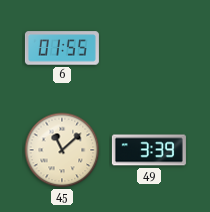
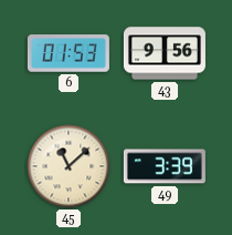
6: 01:55 -> 01:53 (68, 53)
43: none -> 9:56 (165, 53)
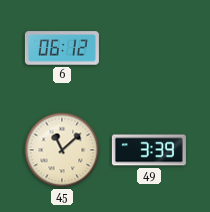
6: 01:53 -> 06:12 (62, 48)
43: 9:56 -> none (165, 53)
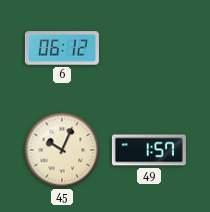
45: 11:08 -> 10:04 (62, 150)
49: 3:39 -> 1:57 (149, 150)
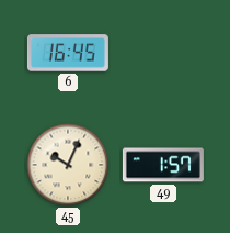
6: 06:12 -> 16:45 (68, 53)
